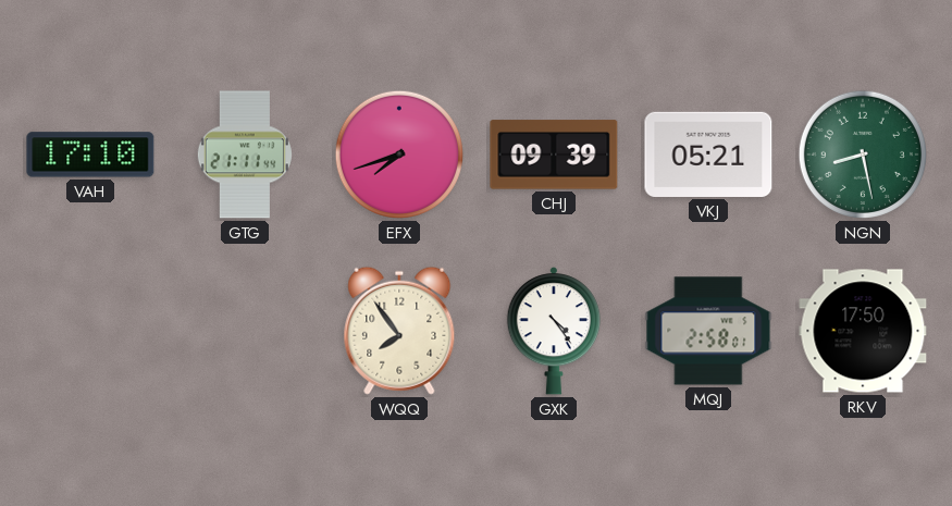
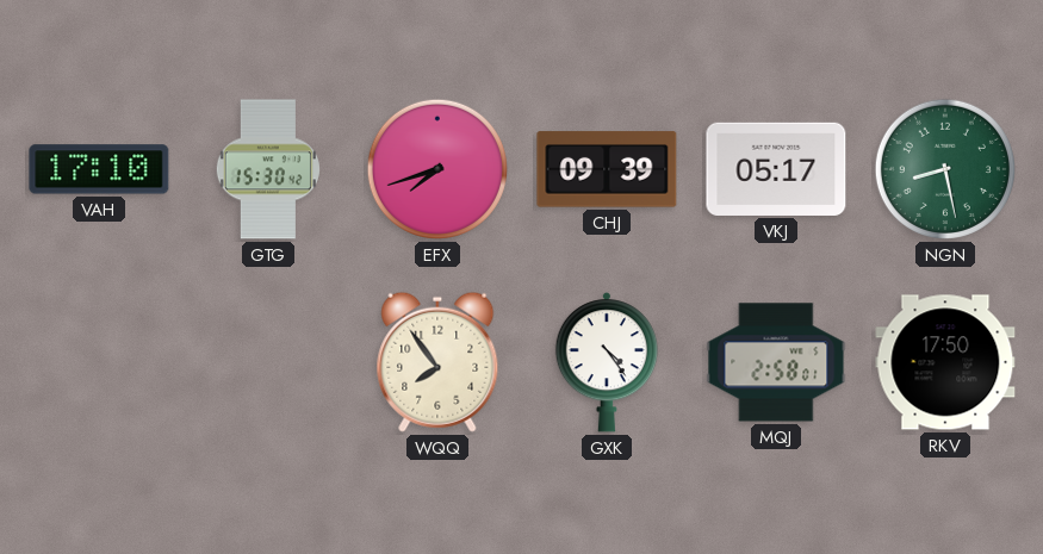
GTG: 21:11 -> 15:30 (268, 169)
VKJ: 05:21 -> 05:17 (776, 169)
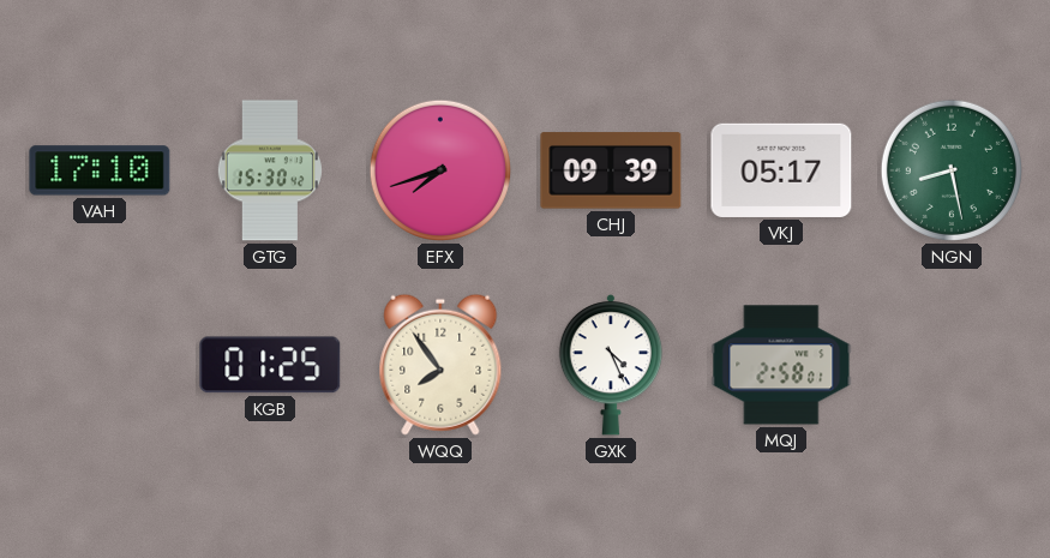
KGB: none -> 01:25 (270, 365)
GXK: 4:24 -> 4:26 (610, 365)
RKV: 17:50 -> none (945, 362)
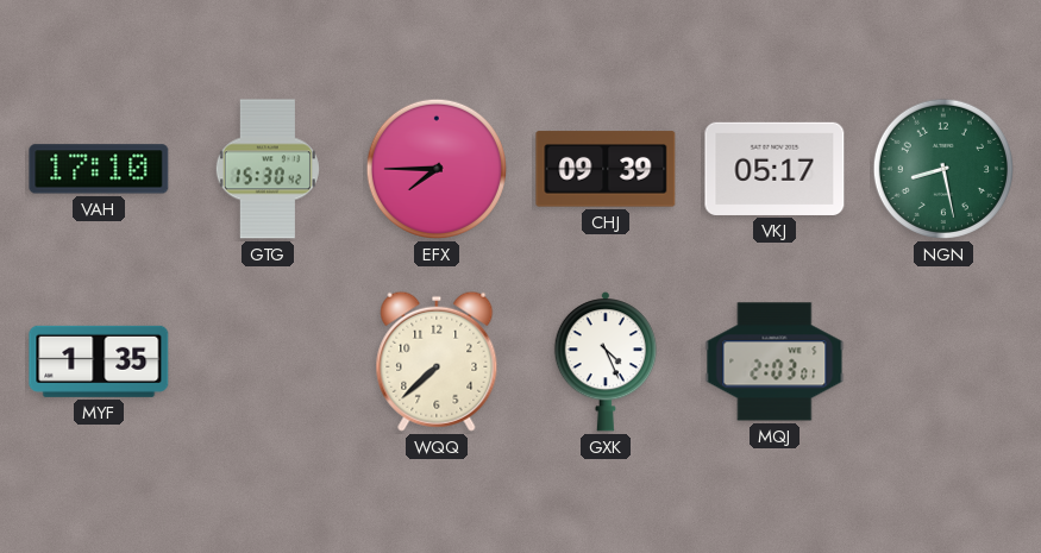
EFX: 7:42 -> 7:45 (437, 169)
MYF: none -> 1:35 (99, 362)
KGB: 01:25 -> none (270, 365)
WQQ: 7:54 -> 7:38 (437, 362)
MQJ: 2:58 -> 2:03 (775, 362)
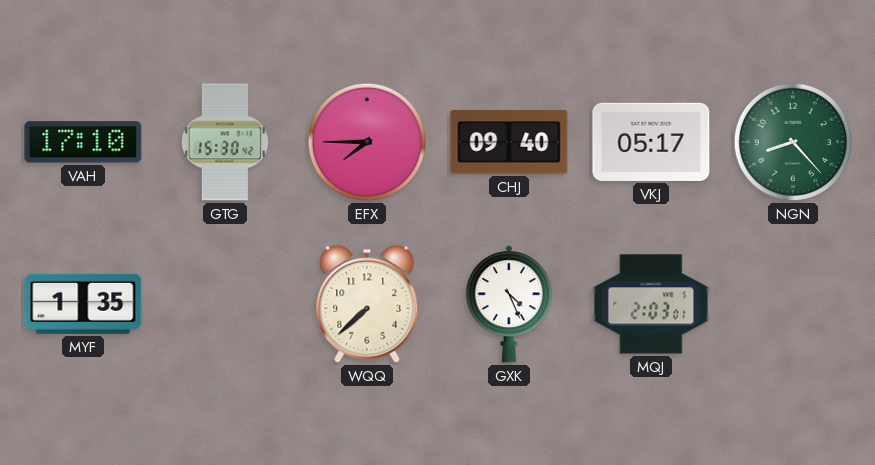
CHJ: 09:39 -> 09:40 (509, 142)
NGN: 8:28 -> 8:23 (793, 142)
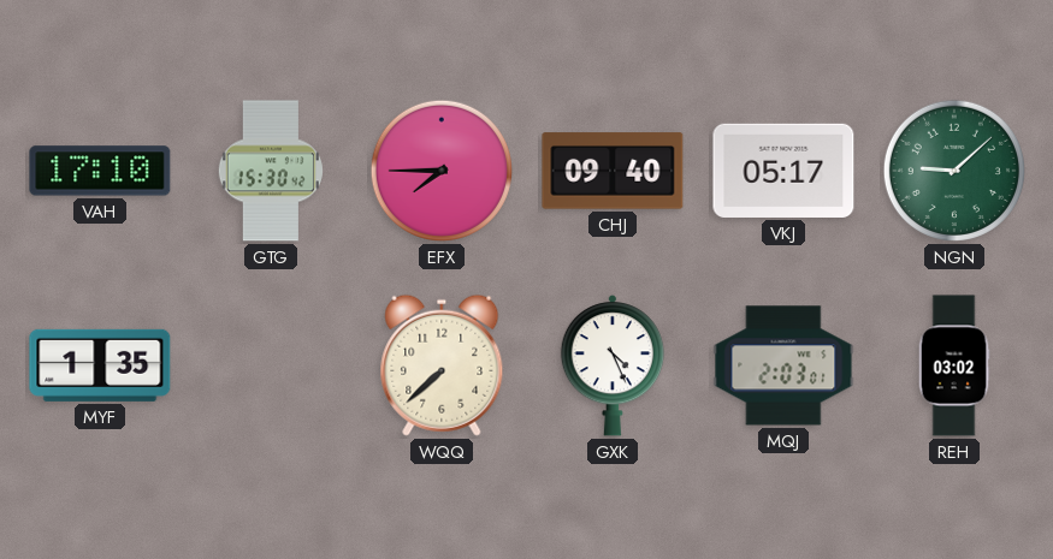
NGN: 8:23 -> 9:08 (954, 171)
REH: none -> 03:02 (954, 365)
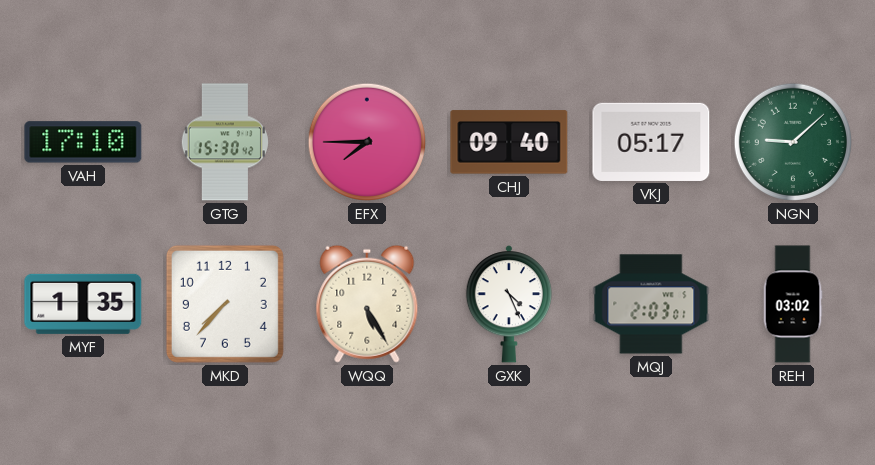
MKD: none -> 7:37 (225, 304)
WQQ: 7:38 -> 5:25 (367, 304)
